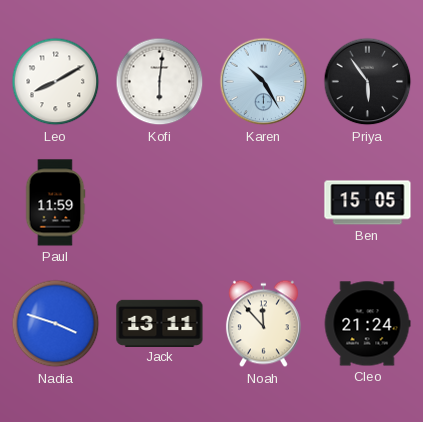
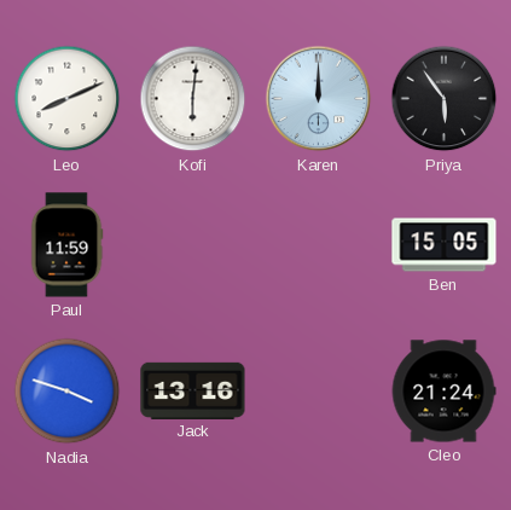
Leo: 8:10 -> 8:11 (68, 99)
Karen: 10:25 -> 12:00 (319, 99)
Jack: 13:11 -> 13:16 (193, 390)
Noah: 11:53 -> none (263, 324)
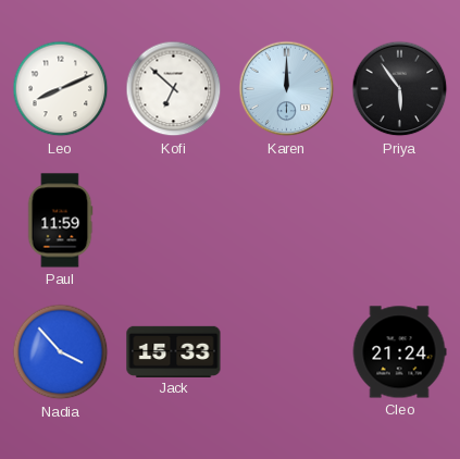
Kofi: 6:01 -> 6:52 (174, 89)
Ben: 15:05 -> none (445, 245)
Nadia: 3:48 -> 3:53 (61, 352)
Jack: 13:16 -> 15:33 (174, 351)
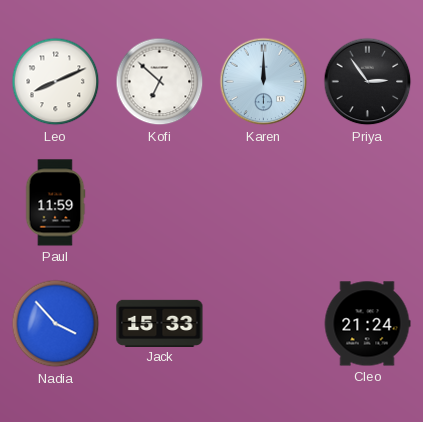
Priya: 5:54 -> 2:54 (368, 82)
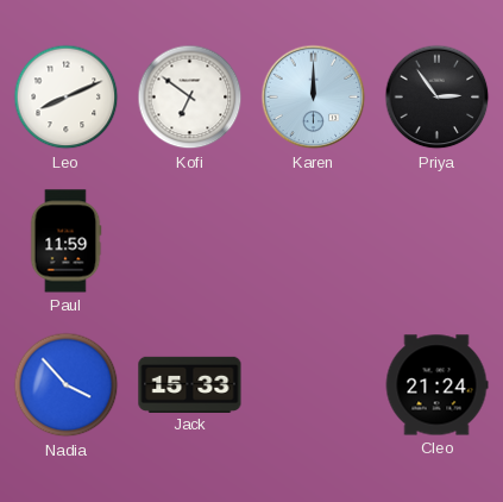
Kofi: 6:52 -> 6:51 (190, 98)
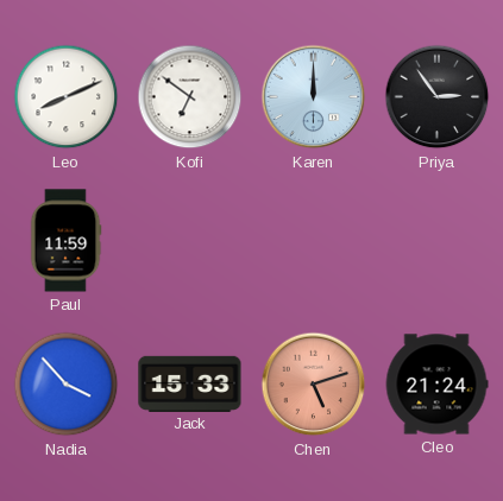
Chen: none -> 5:12 (314, 385)
